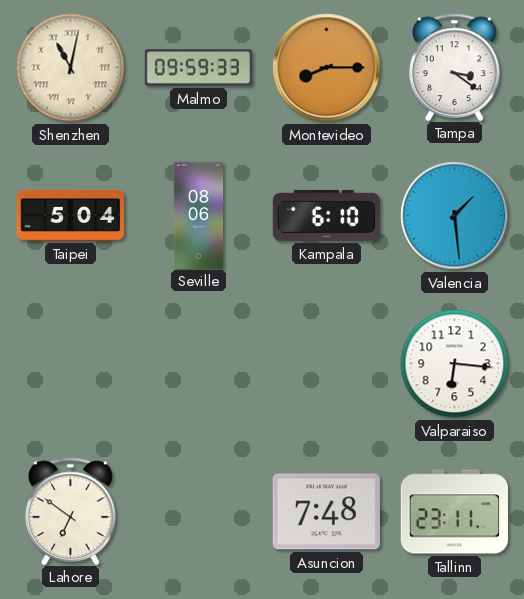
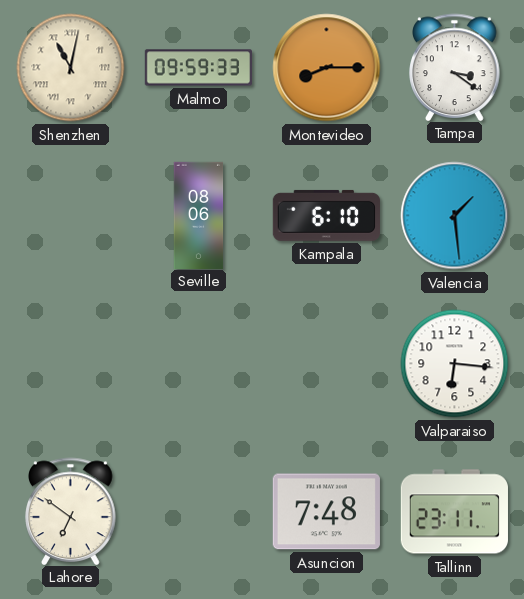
Taipei: 5:04 -> none (70, 215)
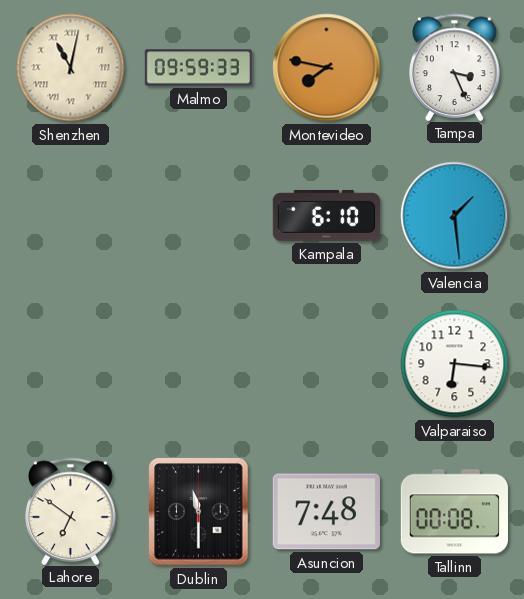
Montevideo: 8:15 -> 7:47 (327, 68)
Tampa: 3:21 -> 3:26 (455, 67)
Seville: 08:06 -> none (199, 215)
Dublin: none -> 11:30 (199, 512)
Tallinn: 23:11 -> 00:08 (454, 512)
